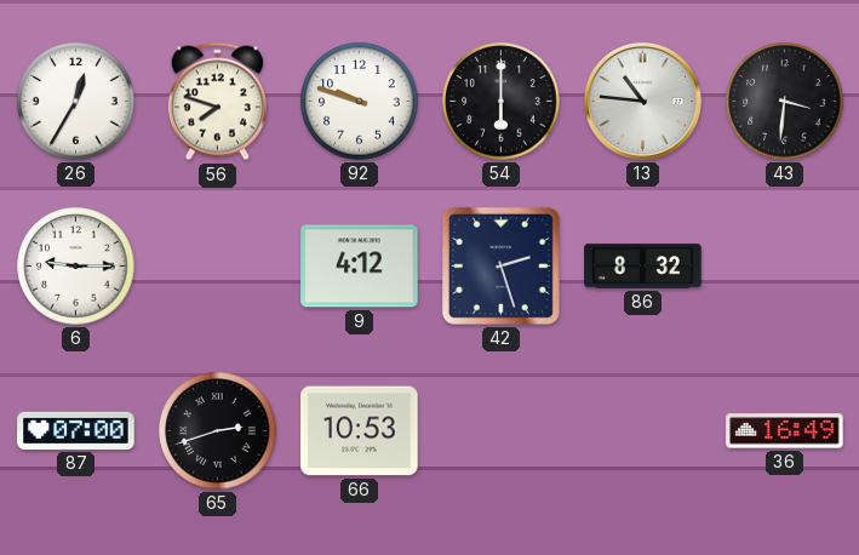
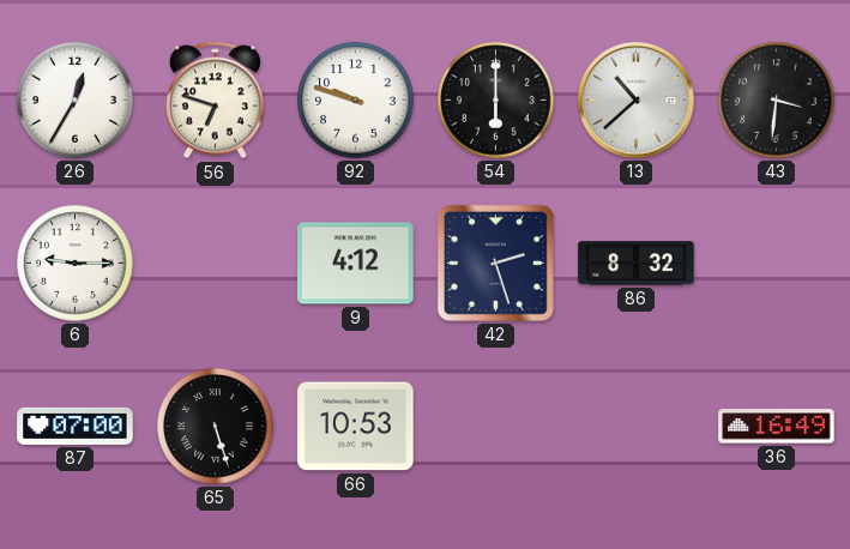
56: 7:48 -> 6:48 (215, 101)
13: 10:46 -> 10:38 (637, 101)
65: 2:42 -> 5:27 (216, 427)
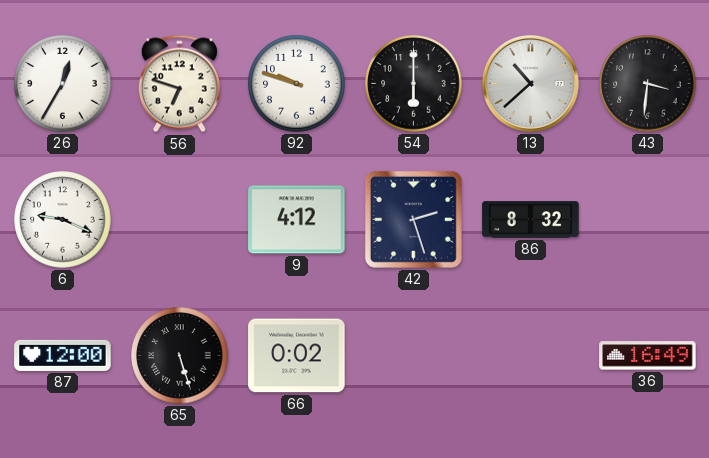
6: 9:15 -> 9:19 (63, 220)
87: 07:00 -> 12:00 (63, 355)
66: 10:53 -> 0:02 (297, 356)
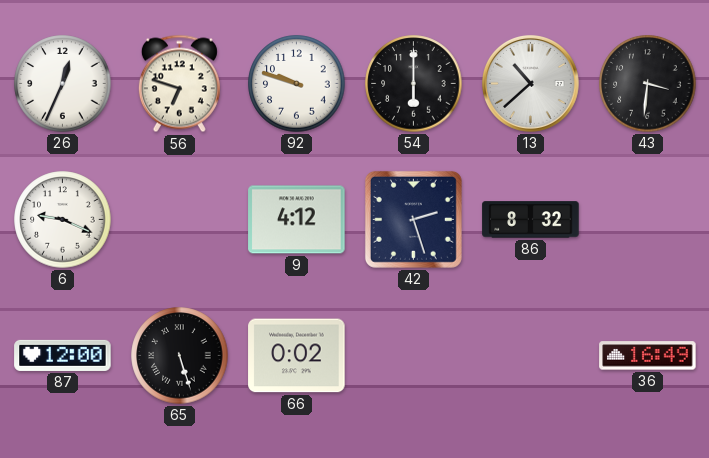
26: 12:35 -> 12:34 (63, 84)
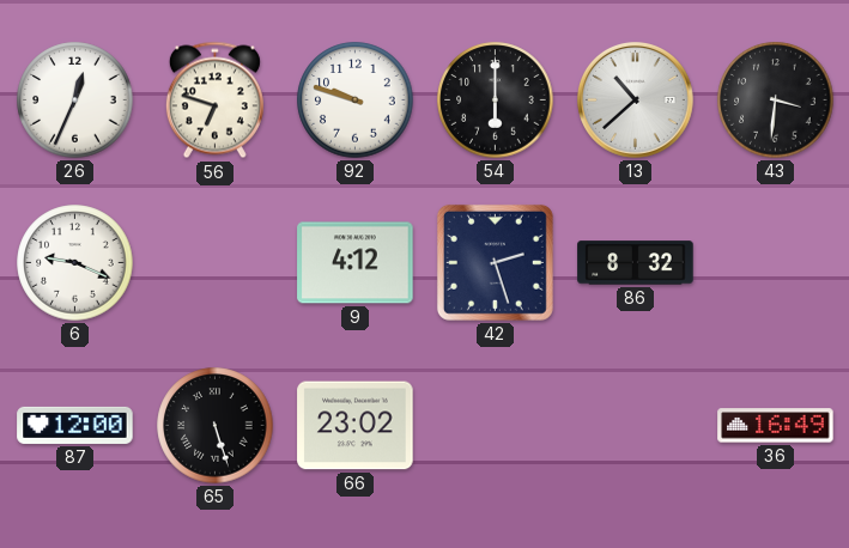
66: 0:02 -> 23:02 (356, 426)
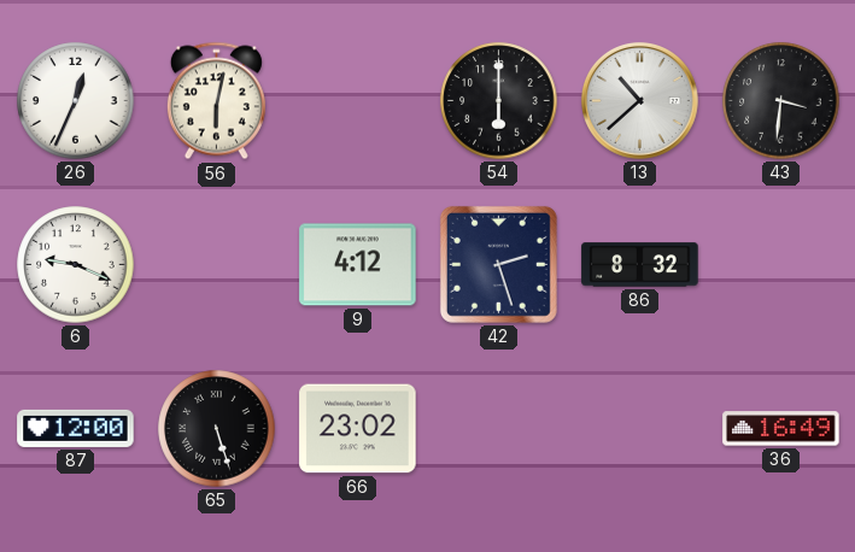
56: 6:48 -> 6:02 (216, 101)
92: 9:48 -> none (356, 101)
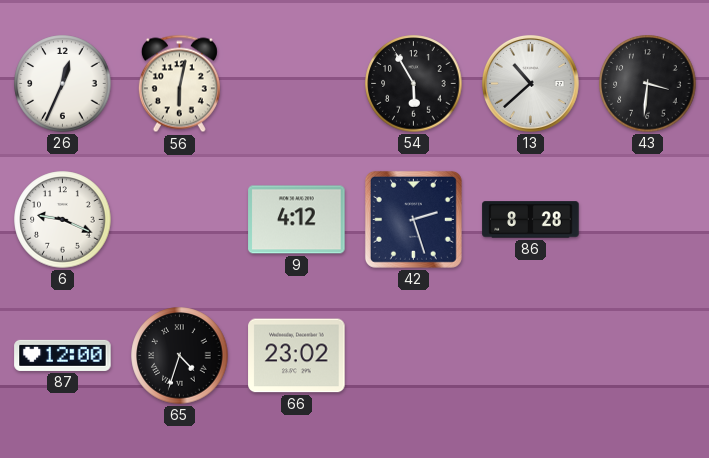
54: 6:00 -> 5:55 (414, 84)
86: 8:32 -> 8:28 (531, 220)
65: 5:27 -> 4:33 (180, 356)
36: 16:49 -> none (781, 429)
